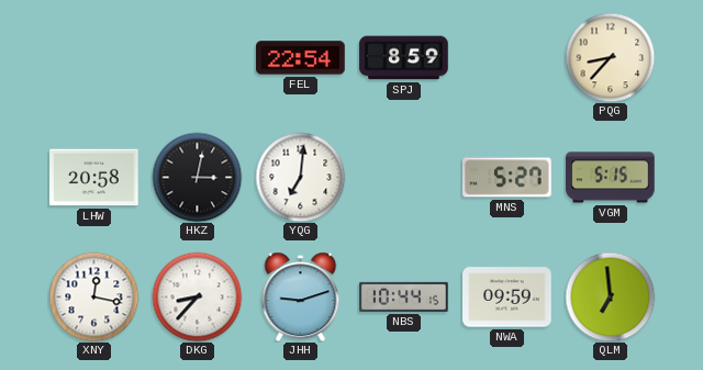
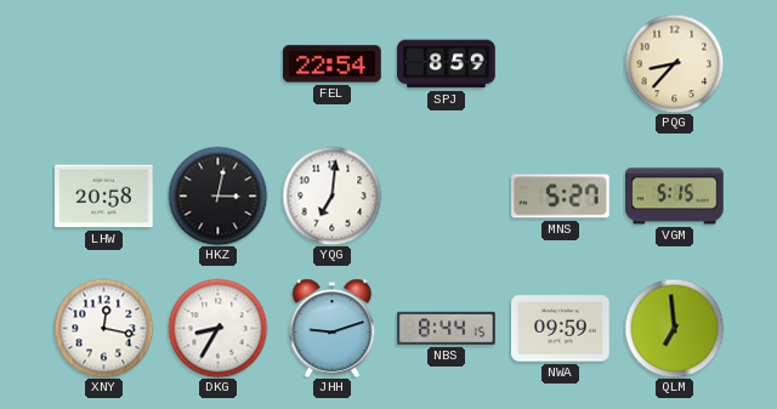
DKG: 8:37 -> 8:35 (217, 328)
NBS: 10:44 -> 8:44 (447, 328)
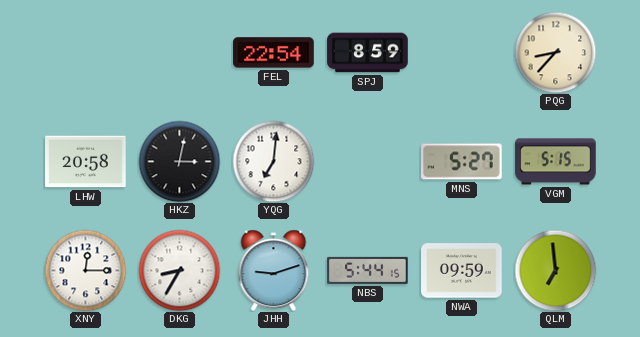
XNY: 12:17 -> 12:15 (85, 270)
NBS: 8:44 -> 5:44 (368, 270)
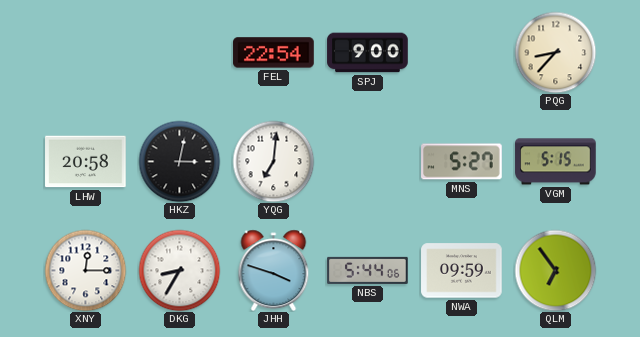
SPJ: 8:59 -> 9:00 (368, 53)
JHH: 9:12 -> 3:48 (274, 270)
NBS: 5:44:15 -> 5:44:06 (368, 270)
QLM: 6:59 -> 6:54 (555, 270)
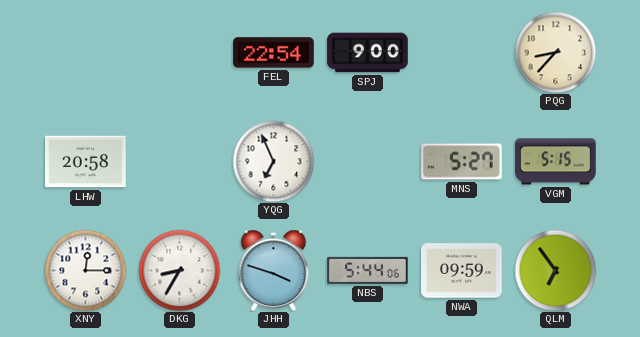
HKZ: 3:02 -> none (179, 161)
YQG: 7:01 -> 6:56 (273, 161)
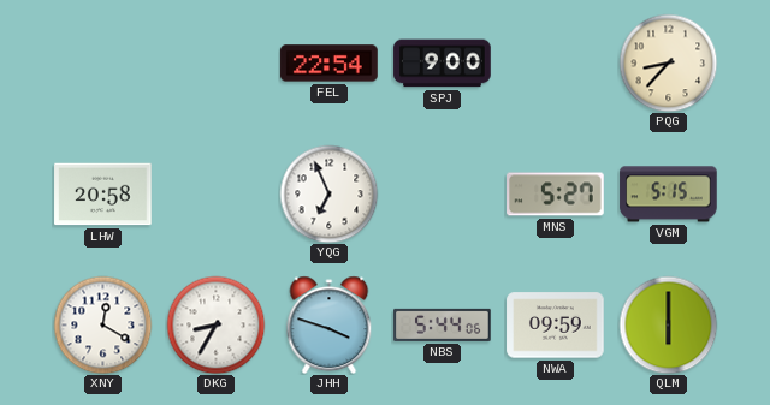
XNY: 12:15 -> 12:20 (102, 324)
QLM: 6:54 -> 6:00 (668, 324)
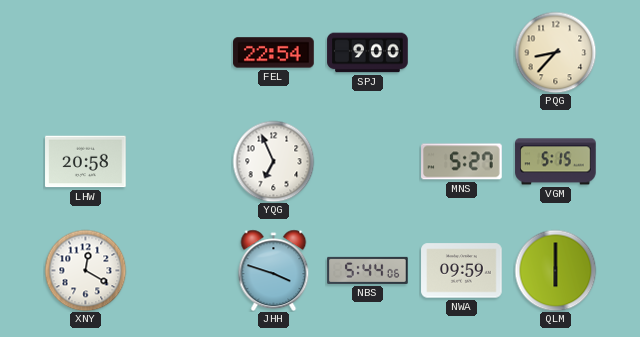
DKG: 8:35 -> none (215, 324)
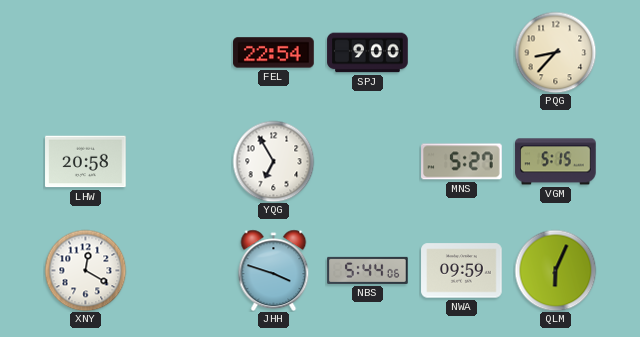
YQG: 6:56 -> 6:55 (273, 161)
QLM: 6:00 -> 6:04 (555, 270)
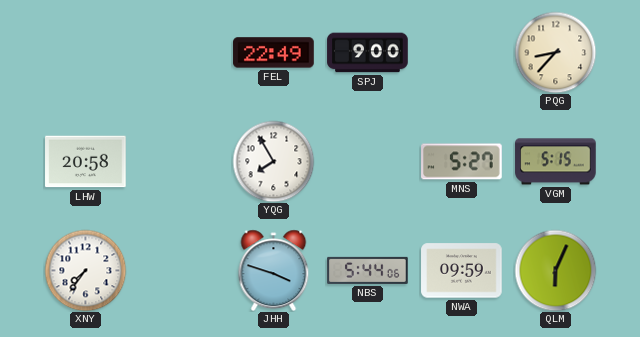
FEL: 22:54 -> 22:49 (274, 53)
YQG: 6:55 -> 7:55 (273, 161)
XNY: 12:20 -> 7:36 (85, 270)
